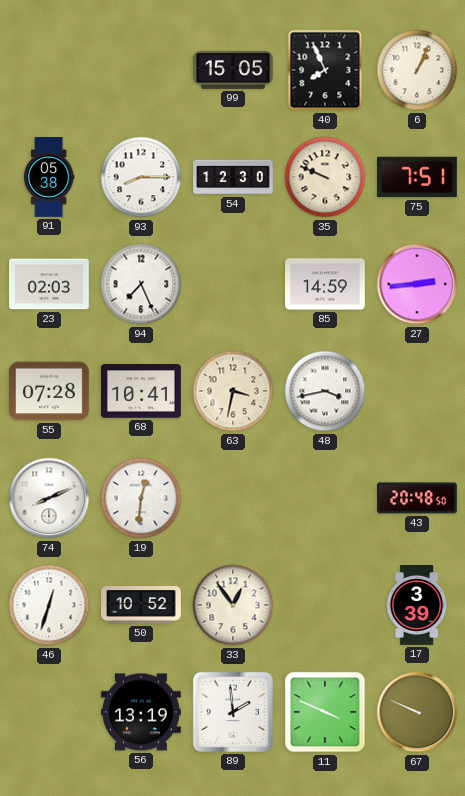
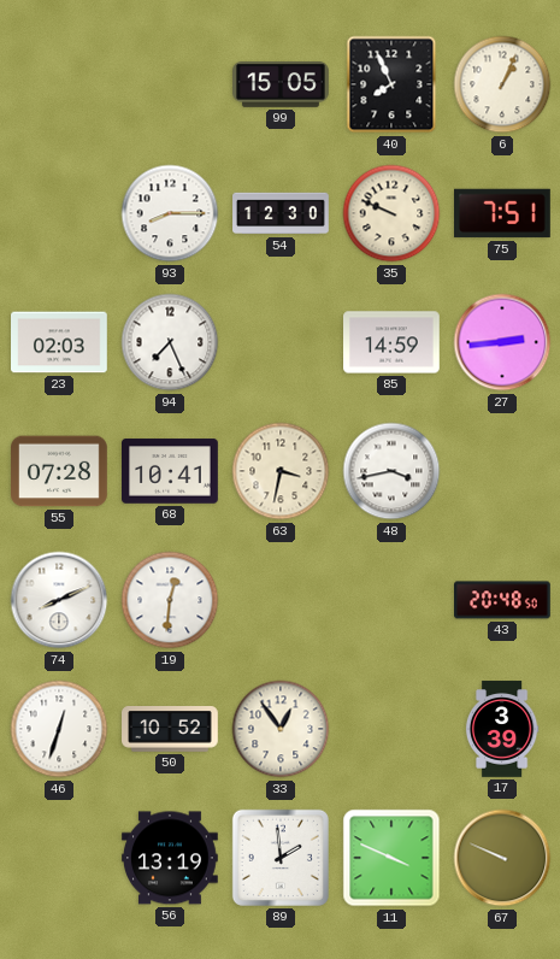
91: 05:38 -> none (49, 177)
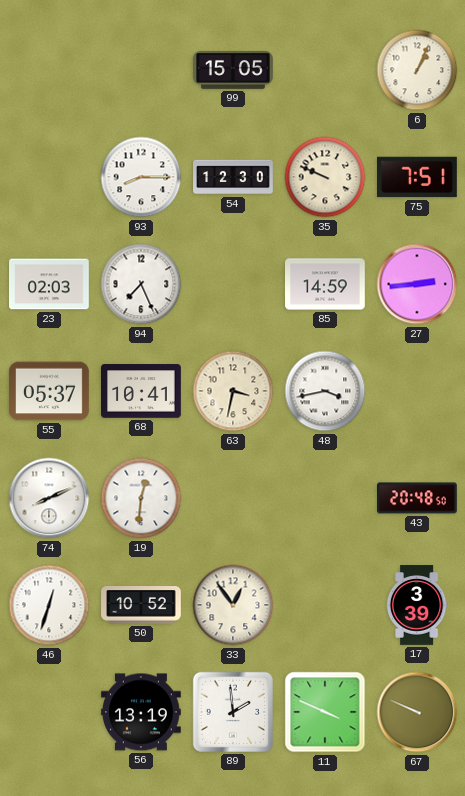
40: 7:56 -> none (391, 84)
55: 07:28 -> 05:37 (50, 391)
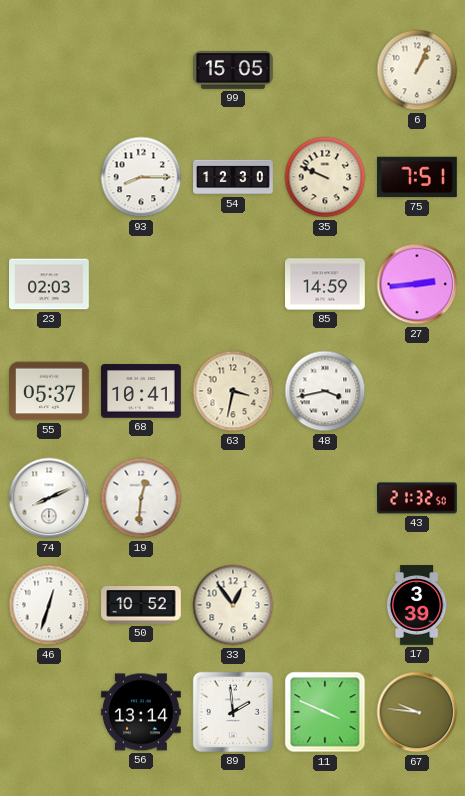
94: 7:26 -> none (141, 284)
43: 20:48 -> 21:32 (418, 498)
56: 13:19 -> 13:14 (142, 712)
67: 9:49 -> 9:46 (417, 712)
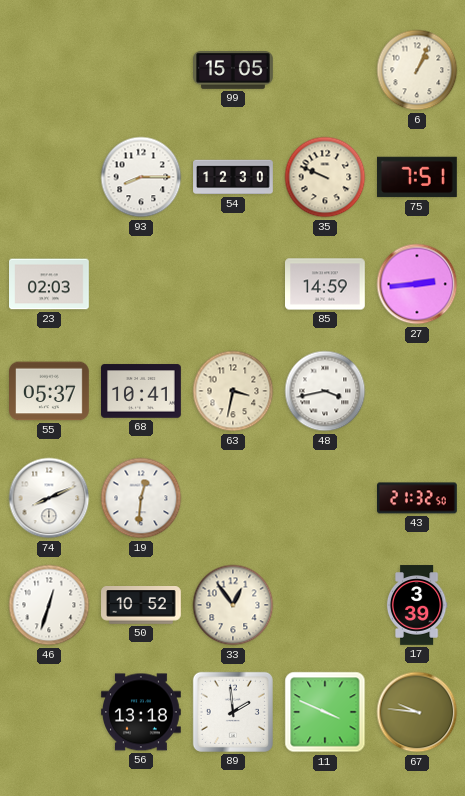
56: 13:14 -> 13:18 (142, 712)
